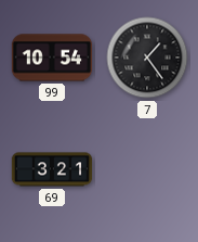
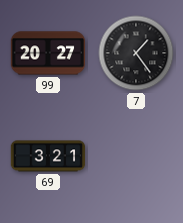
99: 10:54 -> 20:27 (48, 53)
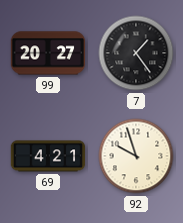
69: 3:21 -> 4:21 (48, 156)
92: none -> 9:57 (136, 156)
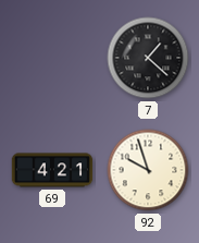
99: 20:27 -> none (48, 53)
7: 1:24 -> 1:22 (148, 58)
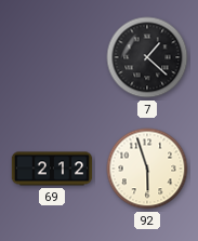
69: 4:21 -> 2:12 (52, 169)
92: 9:57 -> 5:57 (147, 169)
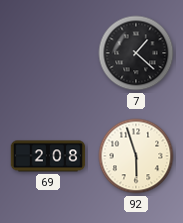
69: 2:12 -> 2:08 (48, 156)
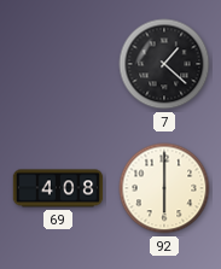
69: 2:08 -> 4:08 (58, 188)
92: 5:57 -> 6:00 (164, 188)
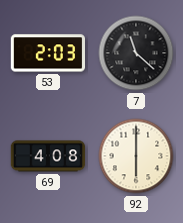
53: none -> 2:03 (47, 53)
7: 1:22 -> 11:22 (136, 53)
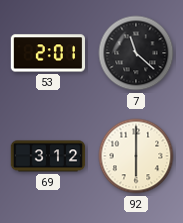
53: 2:03 -> 2:01 (47, 53)
69: 4:08 -> 3:12 (48, 156)
